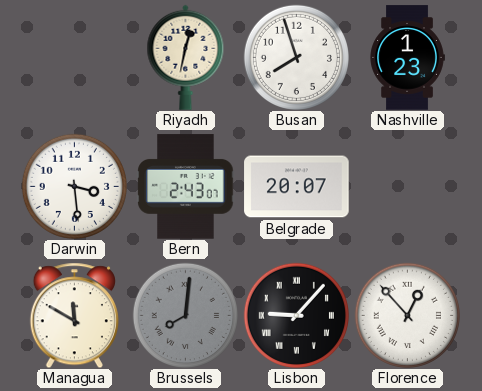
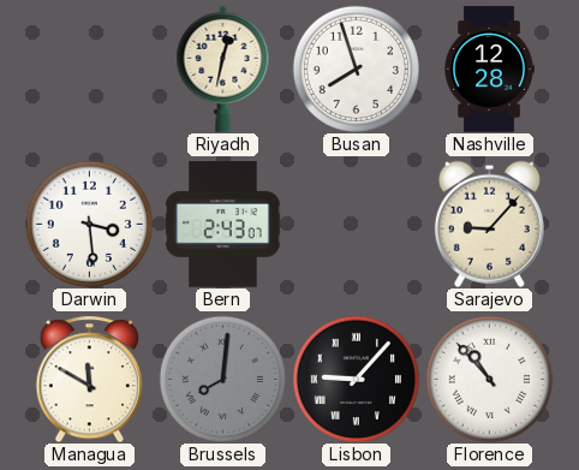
Nashville: 1:23 -> 12:28 (489, 70)
Belgrade: 20:07 -> none (297, 187)
Sarajevo: none -> 9:07 (489, 224)
Florence: 12:53 -> 10:53 (489, 379)
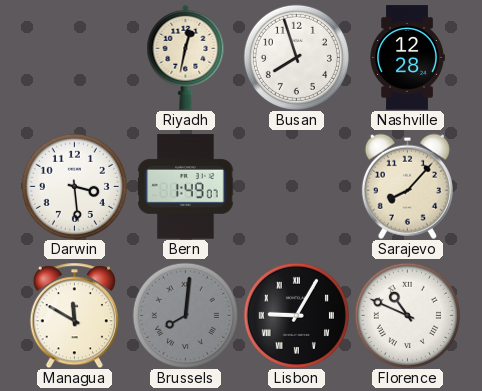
Bern: 2:43 -> 1:49 (186, 187)
Sarajevo: 9:07 -> 8:07 (407, 186)
Lisbon: 9:07 -> 9:05 (296, 315)
Florence: 10:53 -> 10:49 (407, 315)
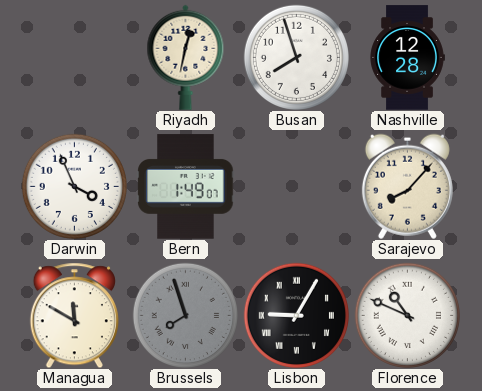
Darwin: 3:29 -> 3:56 (74, 186)
Brussels: 8:01 -> 7:57 (185, 315)
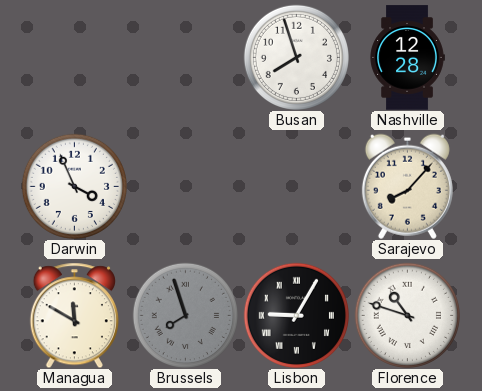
Riyadh: 12:32 -> none (186, 57)
Bern: 1:49 -> none (186, 187)
Florence: 10:49 -> 10:48 (407, 315)
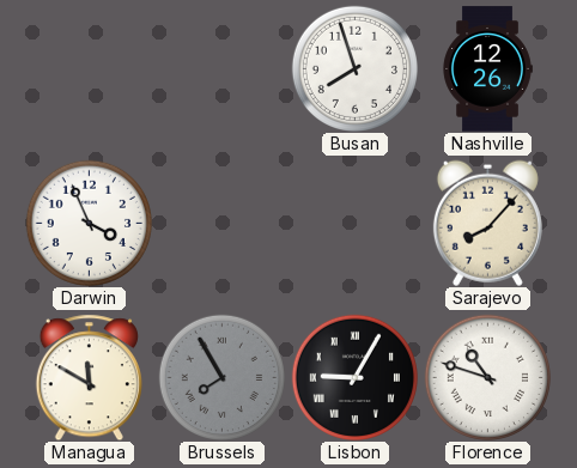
Nashville: 12:28 -> 12:26 (487, 69)
Brussels: 7:57 -> 7:55 (221, 377)
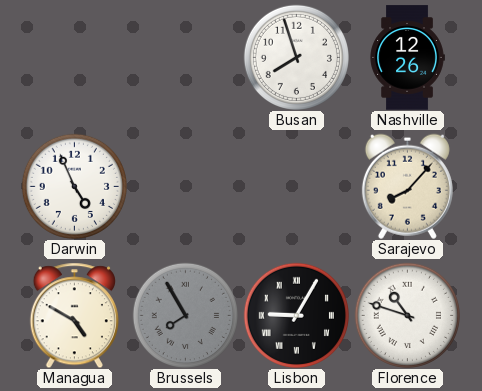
Darwin: 3:56 -> 4:56 (74, 186)
Managua: 11:50 -> 4:50 (74, 315)
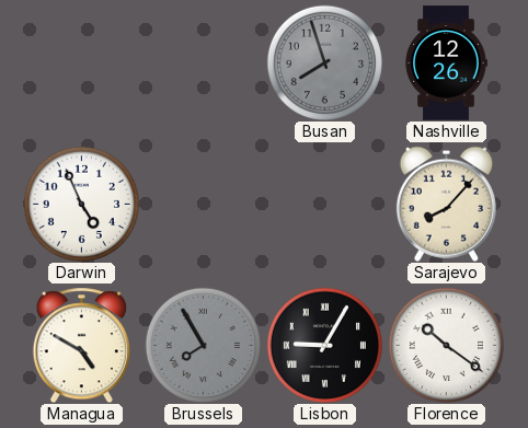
Busan dial: white -> grey (324, 62)
Florence: 10:48 -> 10:21 (446, 345)
